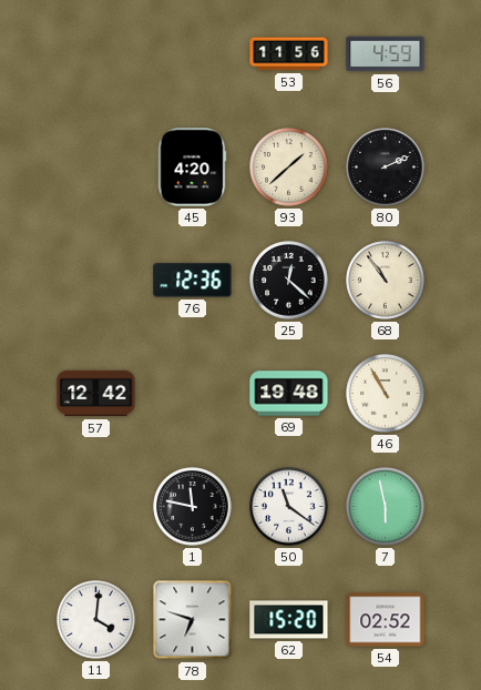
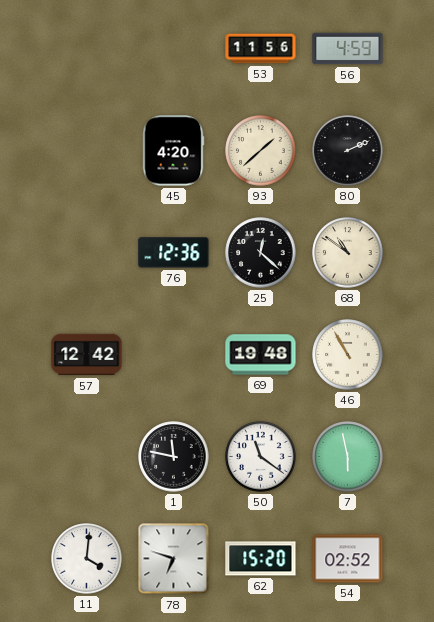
68: 10:54 -> 10:51 (348, 253)
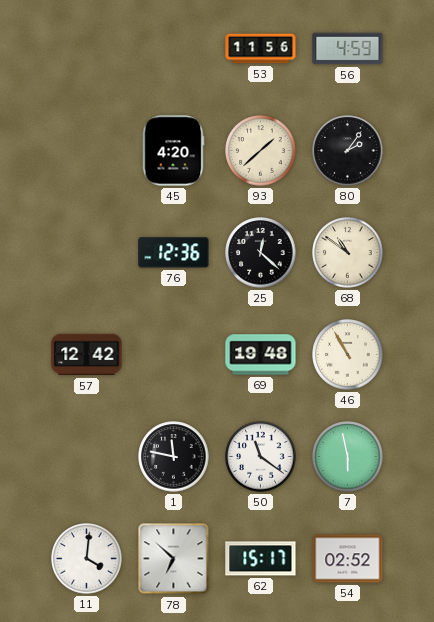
80: 2:11 -> 2:06 (348, 151)
78: 6:48 -> 6:52 (174, 559)
62: 15:20 -> 15:17 (261, 559)
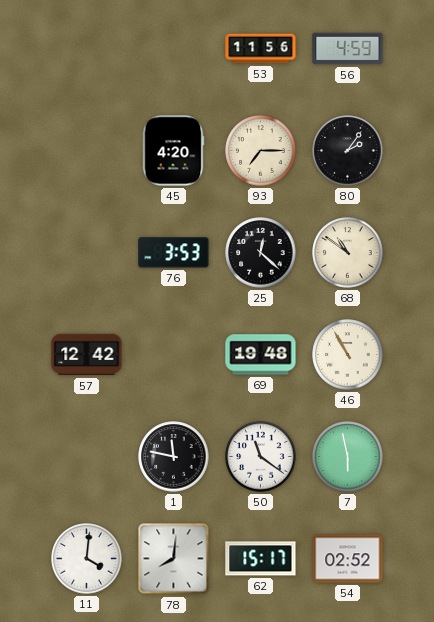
93: 1:38 -> 7:15 (261, 151)
76: 12:36 -> 3:53 (174, 253)
78: 6:52 -> 8:01 (174, 559)
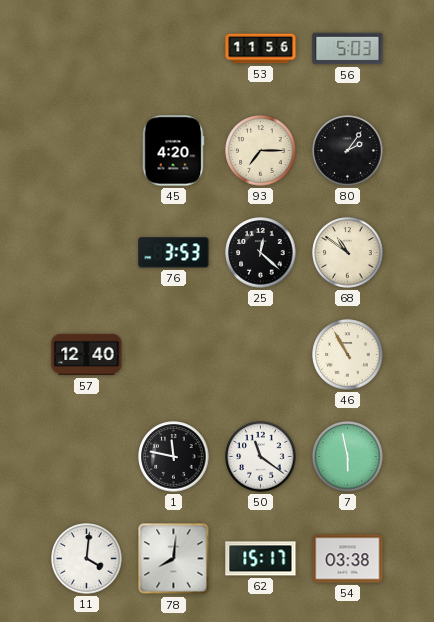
56: 4:59 -> 5:03 (348, 49)
57: 12:42 -> 12:40 (87, 355)
69: 19:48 -> none (261, 355)
54: 02:52 -> 03:38 (348, 559)
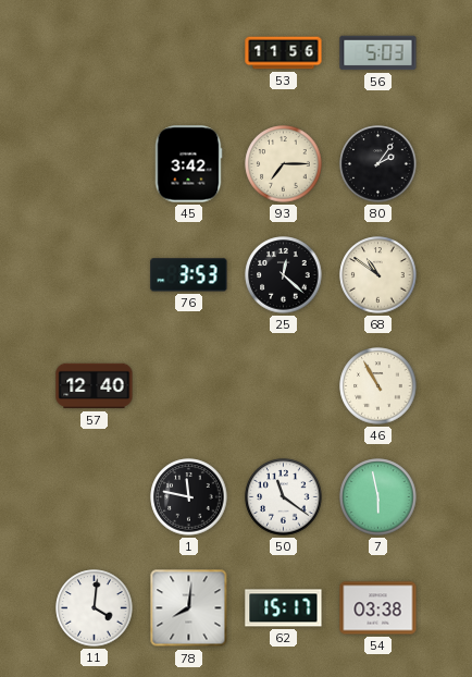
45: 4:20 -> 3:42 (188, 164)
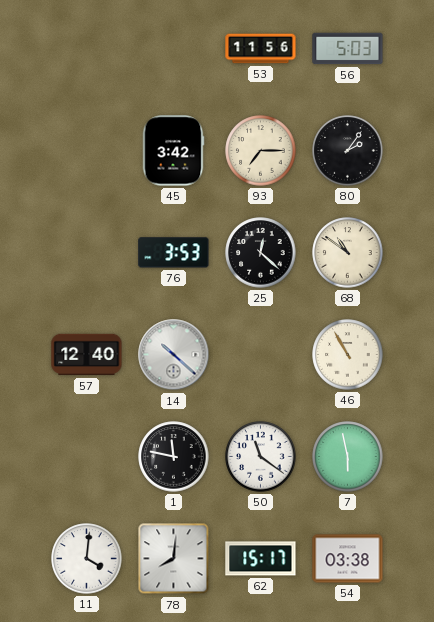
14: none -> 10:22 (174, 355)
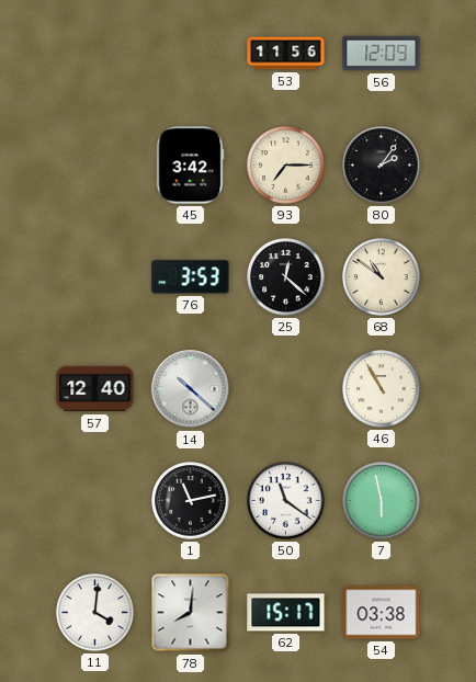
56: 5:03 -> 12:09 (382, 54)
1: 11:47 -> 11:13 (191, 501)
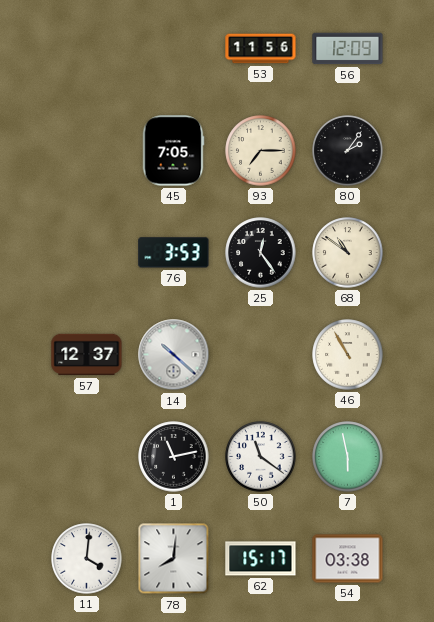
45: 3:42 -> 7:05 (173, 151)
25: 12:22 -> 12:24 (261, 253)
57: 12:40 -> 12:37 (87, 355)
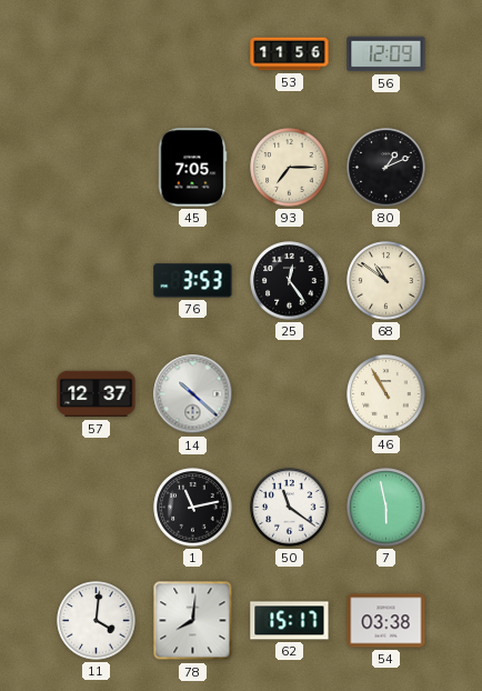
80: 2:06 -> 1:11 (386, 168)
